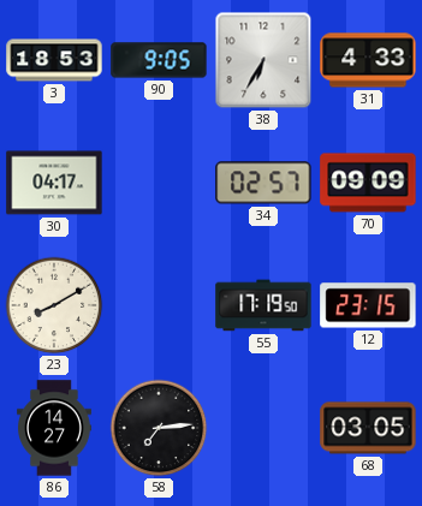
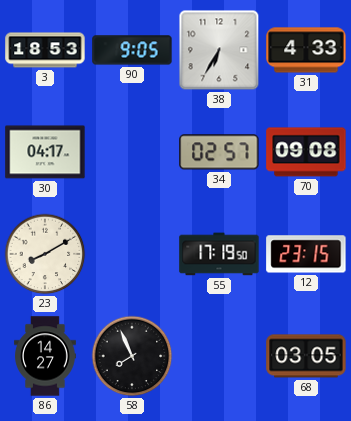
70: 09:09 -> 09:08 (306, 152)
58: 7:14 -> 7:56 (132, 356)
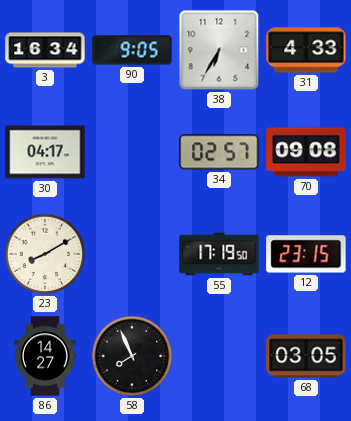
3: 18:53 -> 16:34 (45, 50)
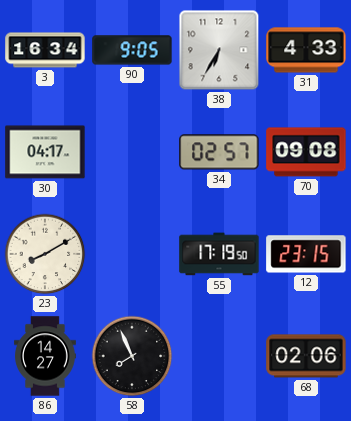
68: 03:05 -> 02:06 (306, 356)
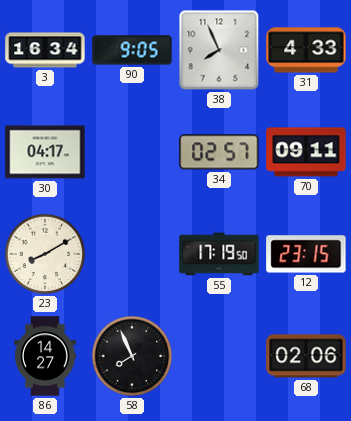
38: 6:35 -> 7:56 (219, 50)
70: 09:08 -> 09:11 (306, 152)
